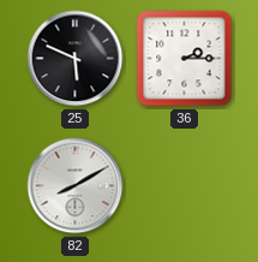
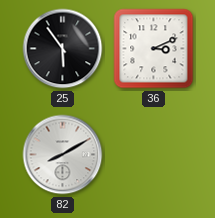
25: 5:49 -> 5:54 (63, 49)
36: 2:15 -> 3:11 (154, 49)
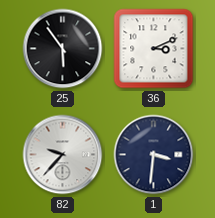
82: 8:10 -> 9:37 (63, 155)
1: none -> 3:31 (154, 155)
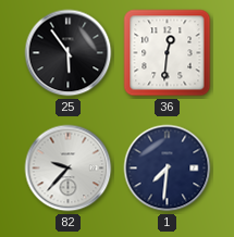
36: 3:11 -> 12:31 (168, 53)
1: 3:31 -> 7:31 (168, 169)
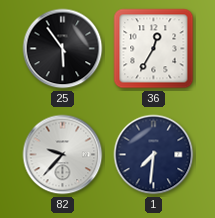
36: 12:31 -> 12:35 (154, 49)
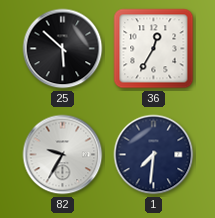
25: 5:54 -> 5:52 (63, 49)
82: 9:37 -> 9:35 (63, 155)
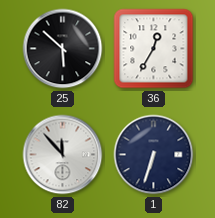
82: 9:35 -> 11:53 (63, 155)
1: 7:31 -> 6:33 (154, 155)
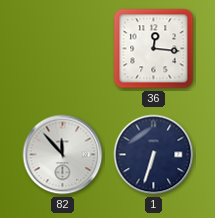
25: 5:52 -> none (63, 49)
36: 12:35 -> 12:16 (154, 49)
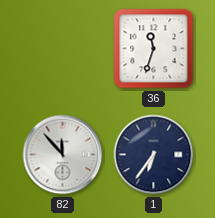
36: 12:16 -> 11:33 (154, 49)
1: 6:33 -> 6:36 (154, 155)
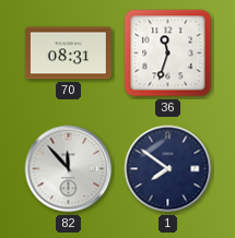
70: none -> 08:31 (68, 53)
1: 6:36 -> 7:51 (168, 169)
